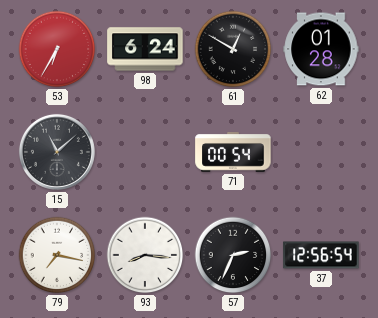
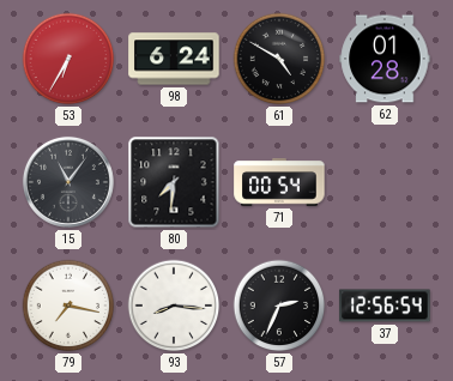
61: 12:50 -> 4:50 (279, 59)
15: 11:08 -> 11:06 (68, 182)
80: none -> 7:31 (174, 182)
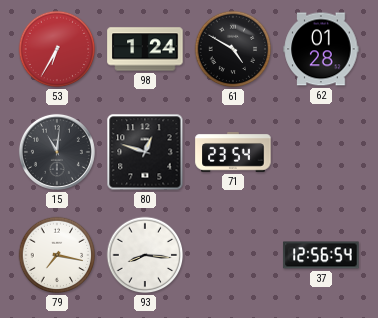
98: 6:24 -> 1:24 (145, 49)
15: 11:06 -> 11:01 (57, 152)
80: 7:31 -> 12:48 (145, 152)
71: 00:54 -> 23:54 (233, 153)
57: 2:34 -> none (279, 306)
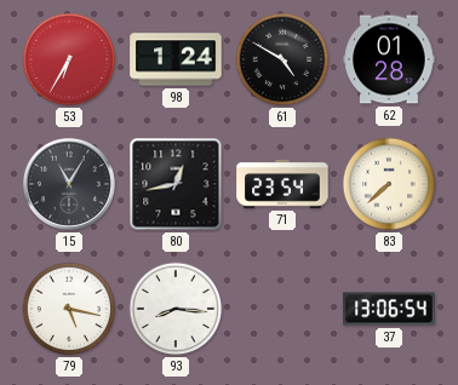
15: 11:01 -> 11:05 (69, 184)
80: 12:48 -> 12:43 (176, 184)
83: none -> 7:38 (389, 184)
79: 7:17 -> 5:17 (69, 309)
37: 12:56 -> 13:06 (389, 309)
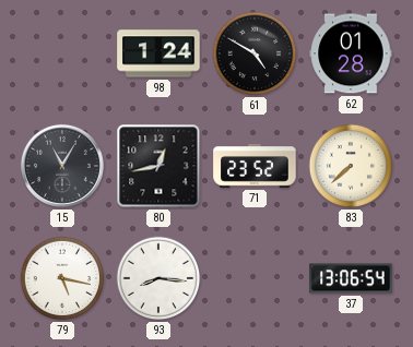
53: 6:35 -> none (69, 59)
71: 23:54 -> 23:52 (255, 167)
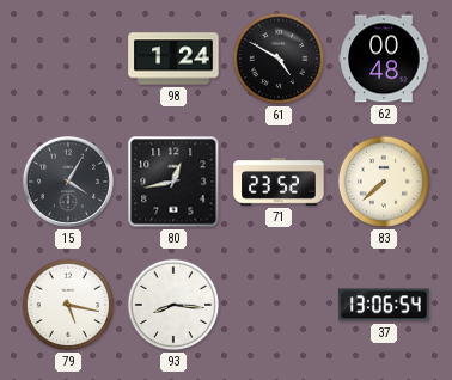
62: 01:28 -> 00:48 (384, 59)
15: 11:05 -> 4:05 (68, 182)
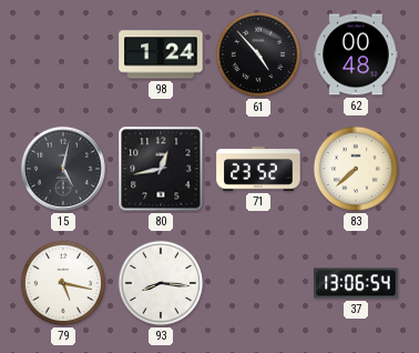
61: 4:50 -> 4:53 (258, 54)
15: 4:05 -> 5:02 (63, 169)
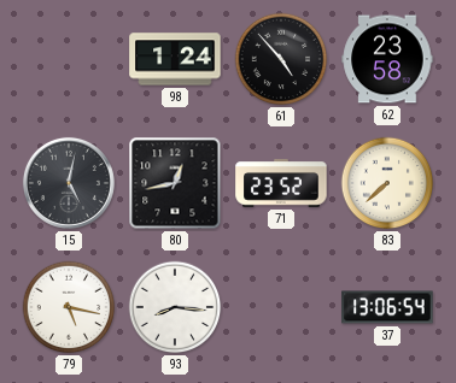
62: 00:48 -> 23:58 (387, 59)
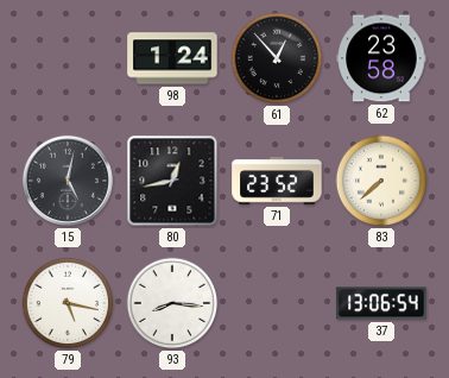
61: 4:53 -> 12:53 (277, 58)
